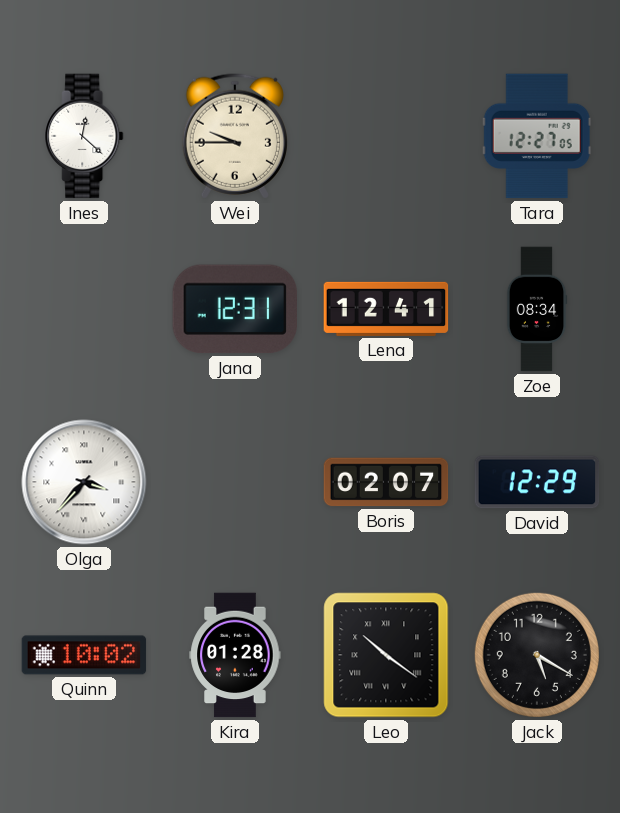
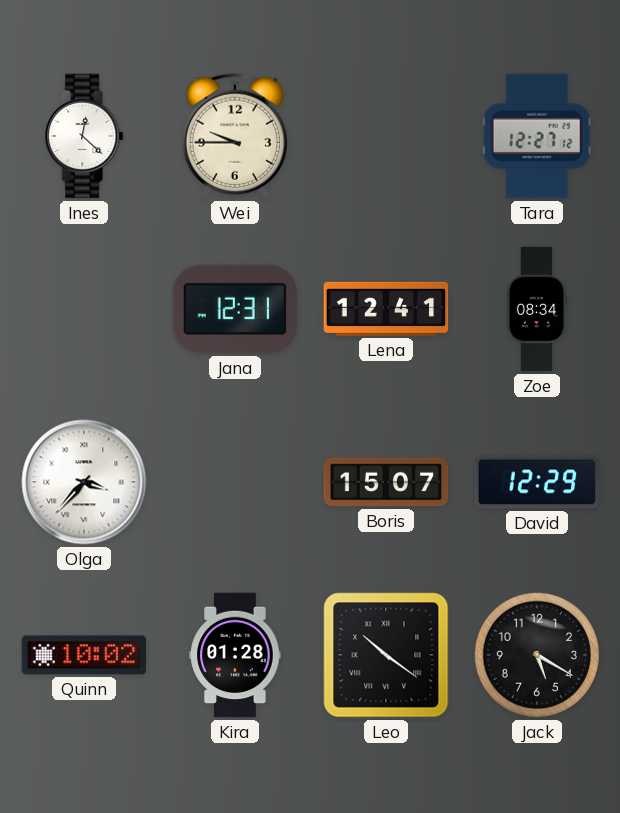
Tara: 12:27:05 -> 12:27:12 (537, 136)
Boris: 02:07 -> 15:07 (386, 482)
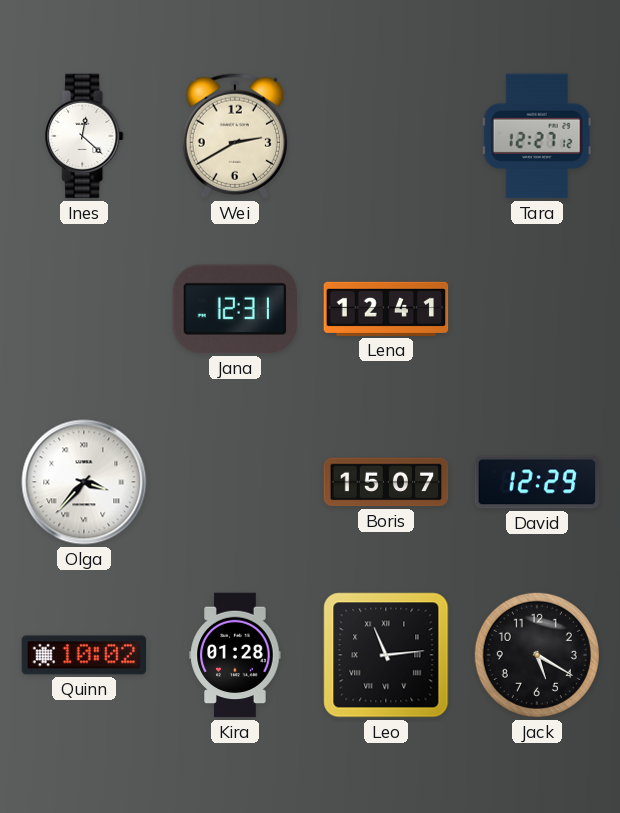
Wei: 9:45 -> 2:40 (235, 136)
Zoe: 08:34 -> none (537, 309)
Leo: 10:21 -> 11:14 (386, 655)
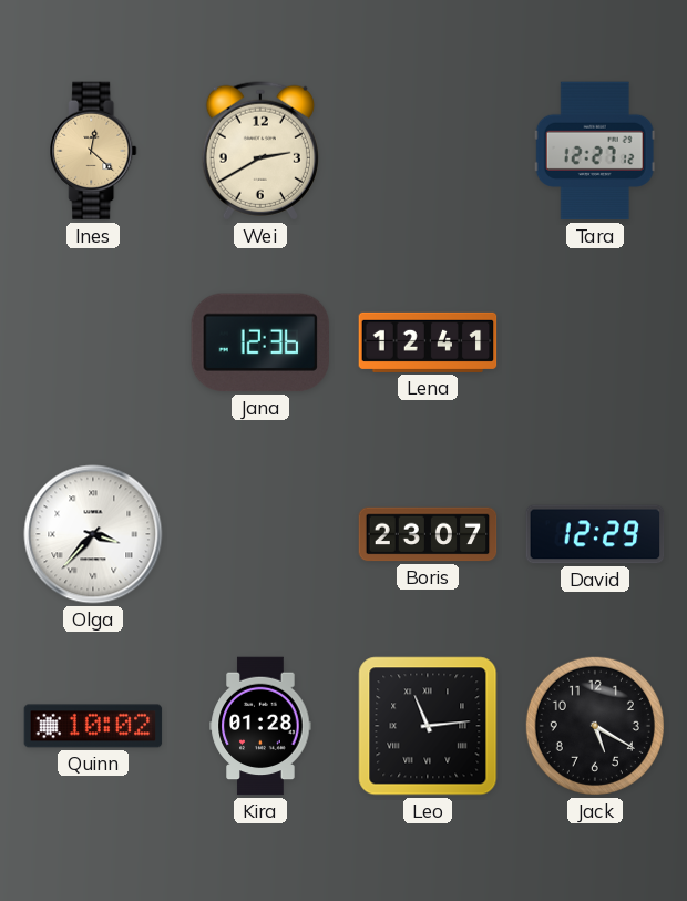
Ines dial: white -> champagne (93, 151)
Jana: 12:31 -> 12:36 (259, 342)
Boris: 15:07 -> 23:07 (428, 534)
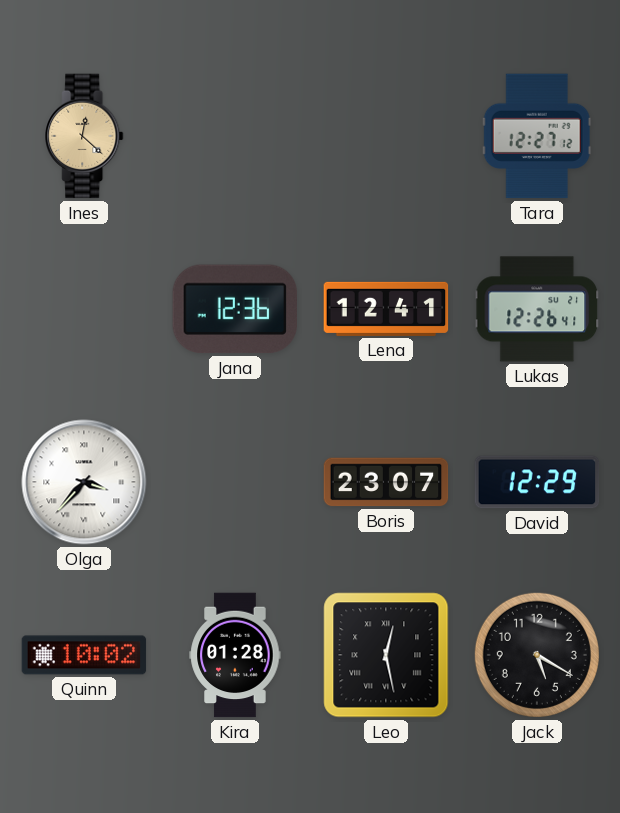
Wei: 2:40 -> none (260, 151)
Lukas: none -> 12:26 (537, 309)
Leo: 11:14 -> 12:28 (386, 655)
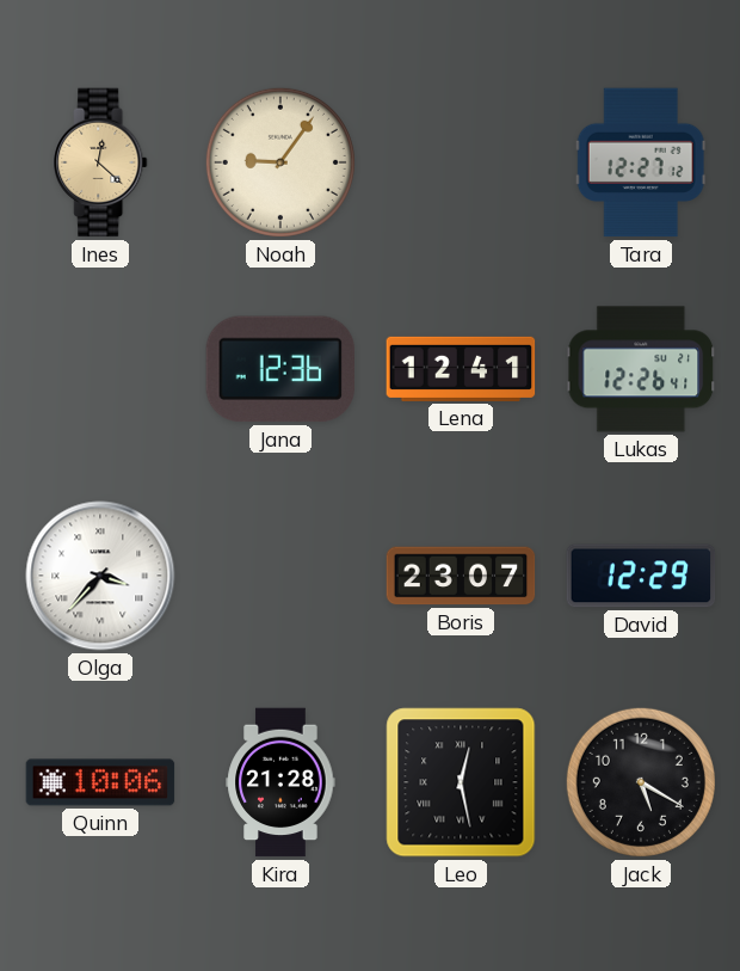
Noah: none -> 9:06 (280, 162)
Quinn: 10:02 -> 10:06 (100, 782)
Kira: 01:28 -> 21:28 (280, 782)
